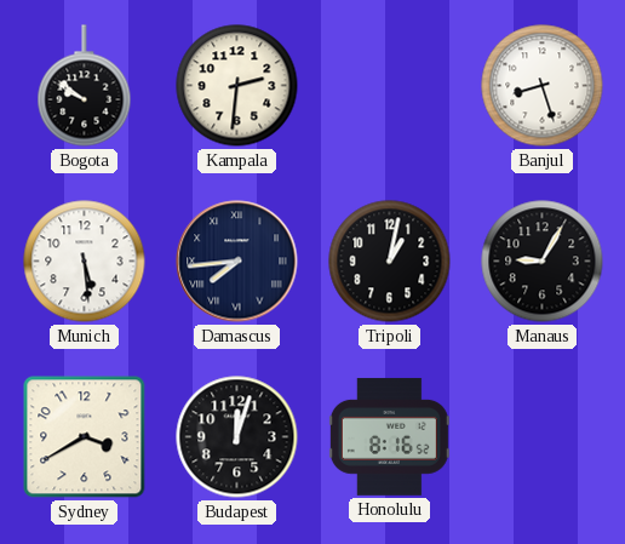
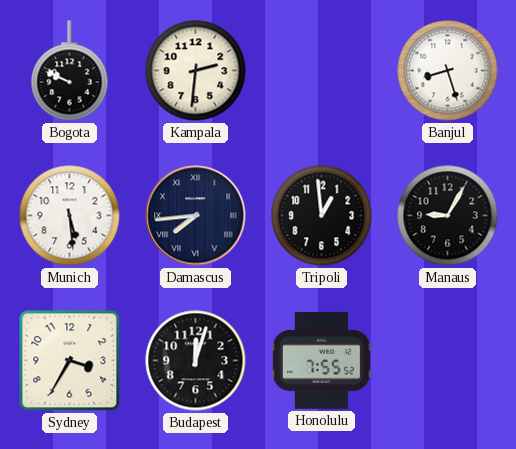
Bogota: 9:51 -> 9:49 (70, 71)
Tripoli: 1:02 -> 12:59 (322, 216)
Sydney: 3:40 -> 3:35 (70, 361)
Honolulu: 8:16 -> 7:55 (321, 360)
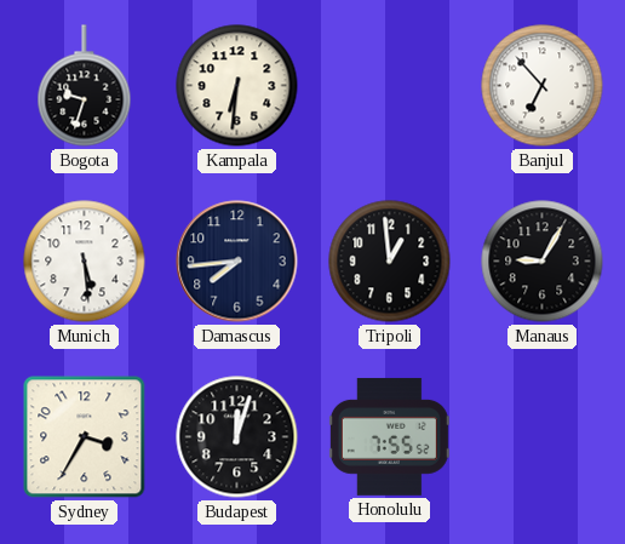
Bogota: 9:49 -> 9:33 (85, 86)
Kampala: 2:31 -> 6:31 (237, 86)
Banjul: 8:27 -> 6:53 (543, 86)
Damascus numerals: Roman -> Arabic (237, 262)
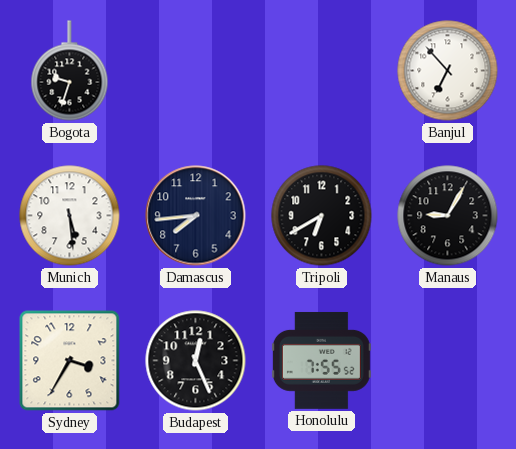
Kampala: 6:31 -> none (237, 86)
Tripoli: 12:59 -> 6:40 (322, 216)
Budapest: 12:03 -> 12:26 (196, 361)
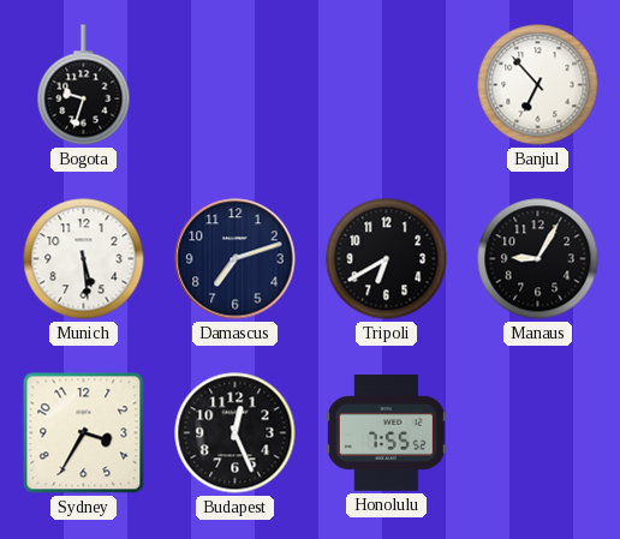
Damascus: 7:44 -> 7:12 (236, 259)
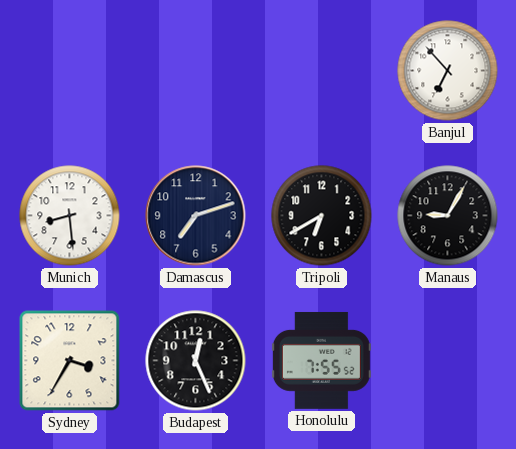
Bogota: 9:33 -> none (84, 85)
Munich: 5:29 -> 8:29 (70, 216)
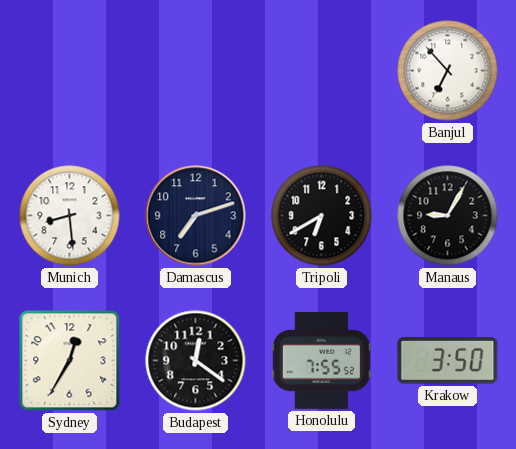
Sydney: 3:35 -> 12:35 (70, 361)
Budapest: 12:26 -> 12:21 (196, 361)
Krakow: none -> 3:50 (448, 361)
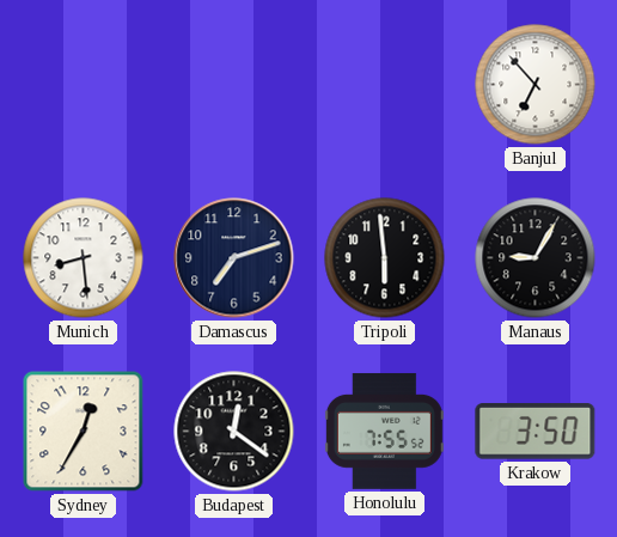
Tripoli: 6:40 -> 5:59 (385, 258)
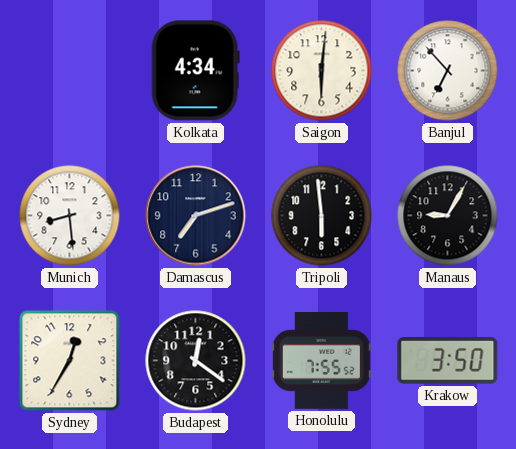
Kolkata: none -> 4:34 (195, 71)
Saigon: none -> 6:01 (322, 71)
